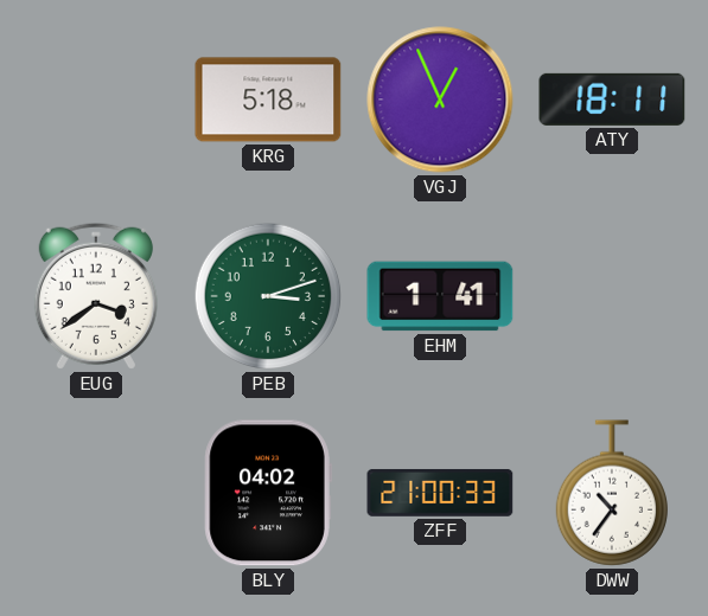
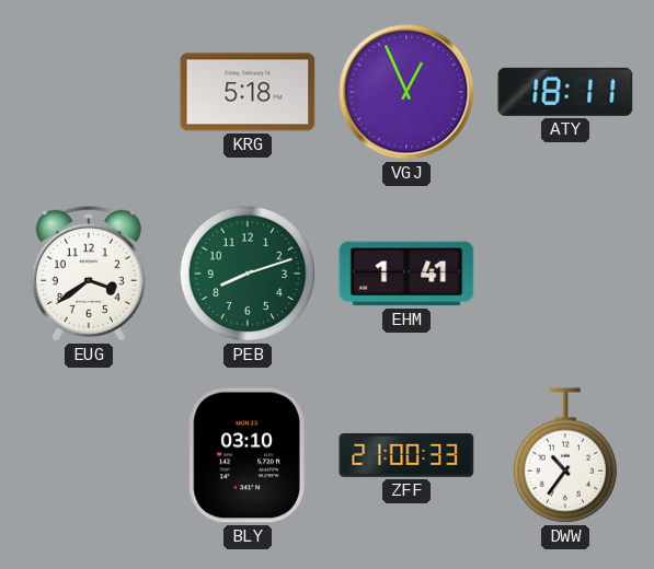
PEB: 3:12 -> 8:12 (248, 274)
BLY: 04:02 -> 03:10 (248, 455)
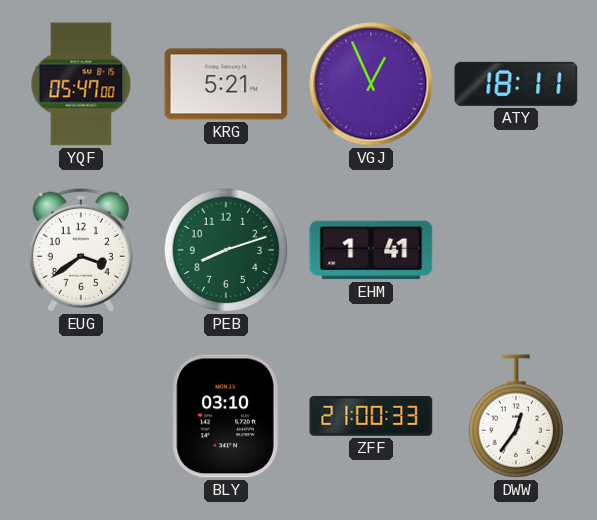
YQF: none -> 05:47 (81, 84)
KRG: 5:18 -> 5:21 (226, 84)
DWW: 10:36 -> 12:36 (515, 416)
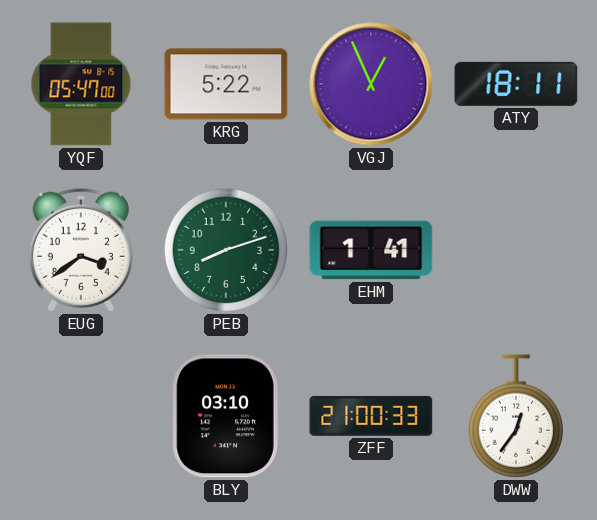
KRG: 5:21 -> 5:22 (226, 84)
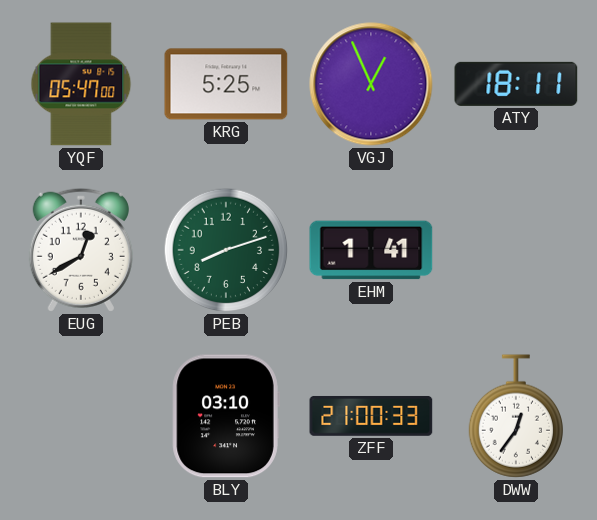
KRG: 5:22 -> 5:25 (226, 84)
EUG: 3:39 -> 12:40 (81, 250)
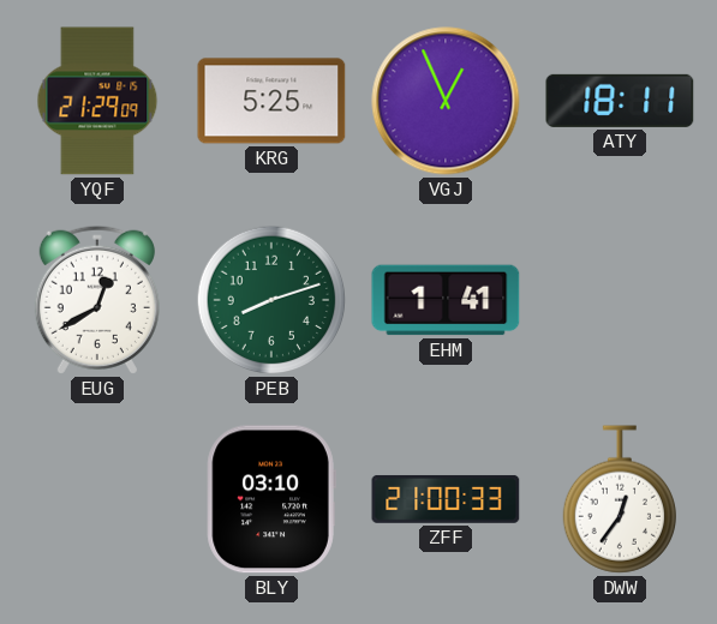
YQF: 05:47 -> 21:29 (97, 101)
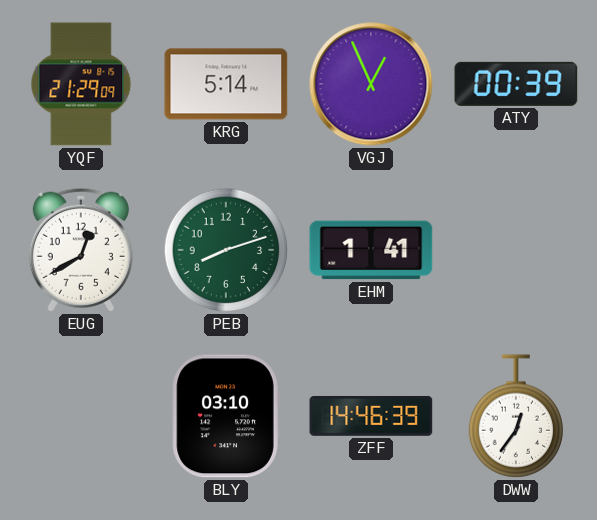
KRG: 5:25 -> 5:14 (226, 84)
ATY: 18:11 -> 00:39 (516, 84)
ZFF: 21:00 -> 14:46 (371, 416)
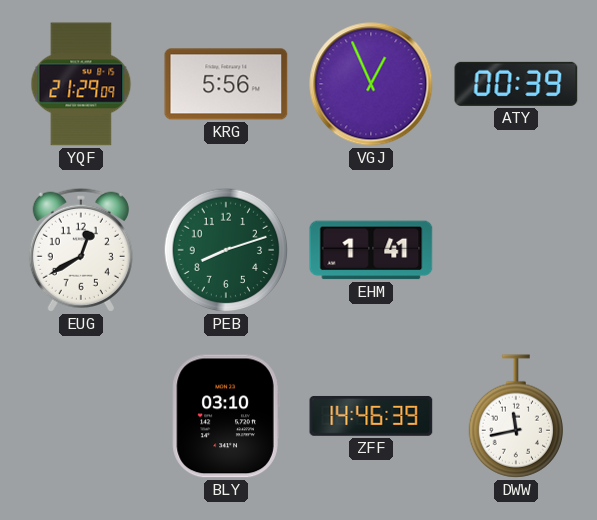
KRG: 5:14 -> 5:56 (226, 84)
DWW: 12:36 -> 11:43 (515, 416)
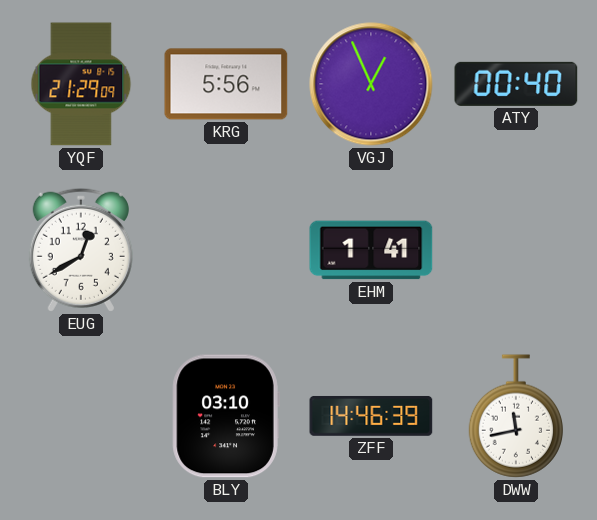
ATY: 00:39 -> 00:40 (516, 84)
PEB: 8:12 -> none (226, 250)
